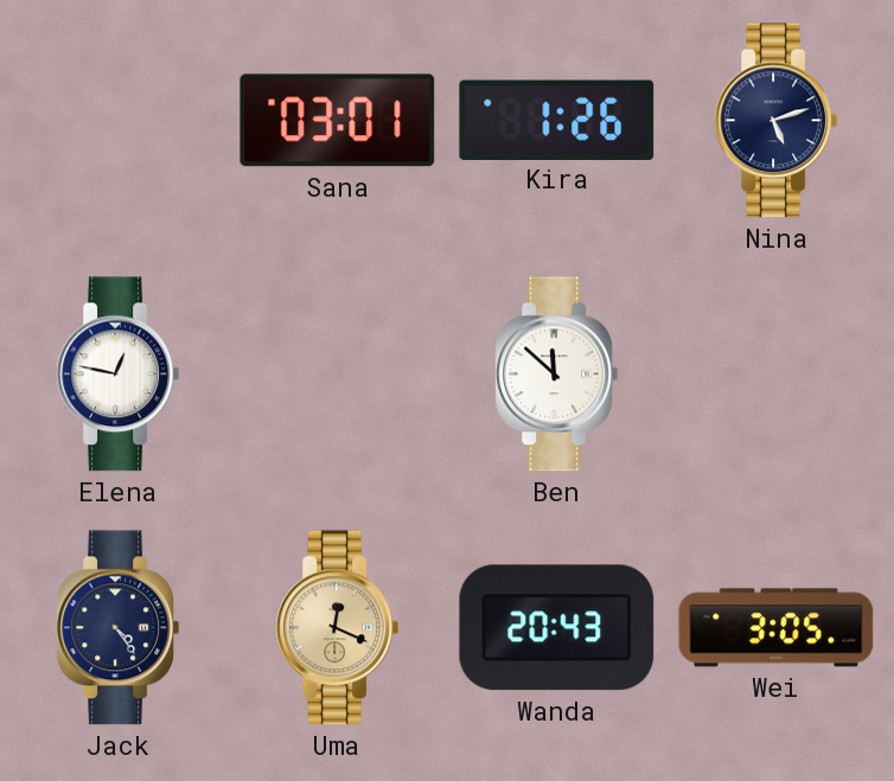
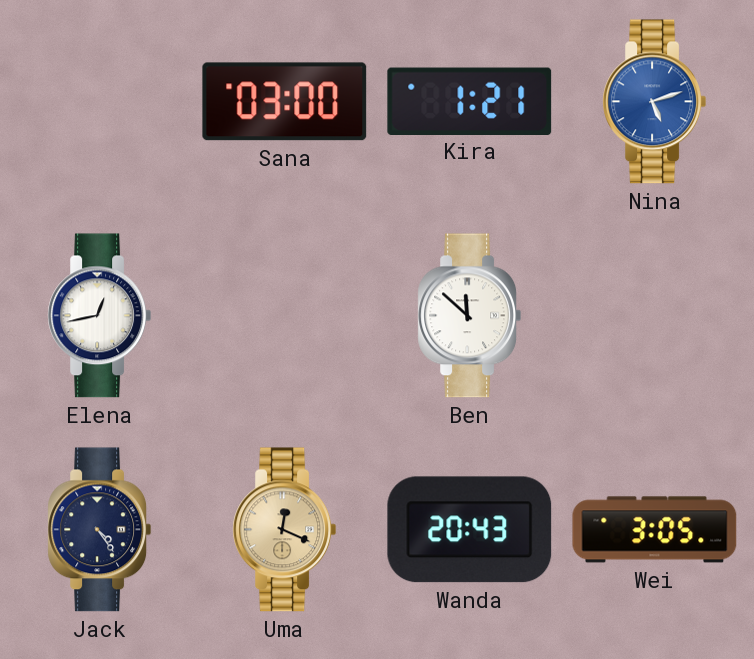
Sana: 03:01 -> 03:00 (285, 102)
Kira: 1:26 -> 1:21 (470, 101)
Nina dial: navy -> blue (655, 102)
Elena: 12:47 -> 12:43 (100, 316)
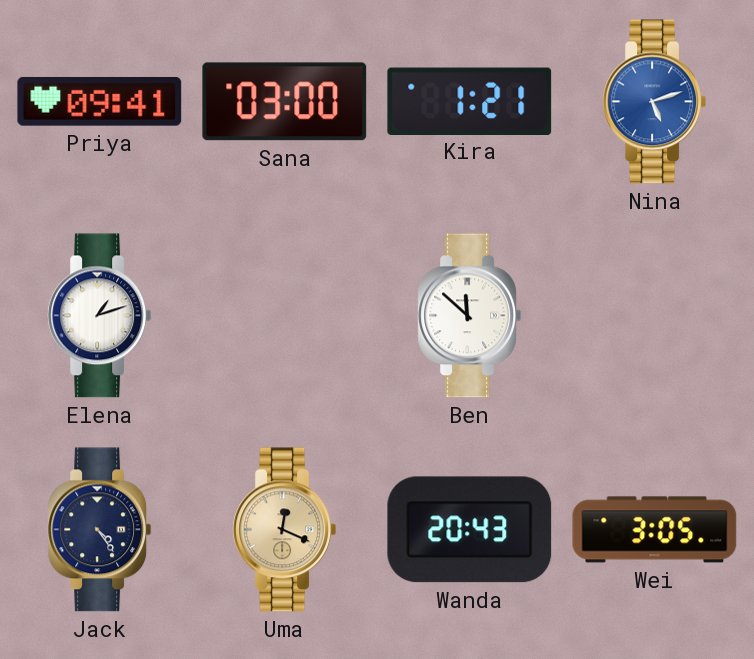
Priya: none -> 09:41 (100, 101)
Elena: 12:43 -> 1:12 (100, 316)
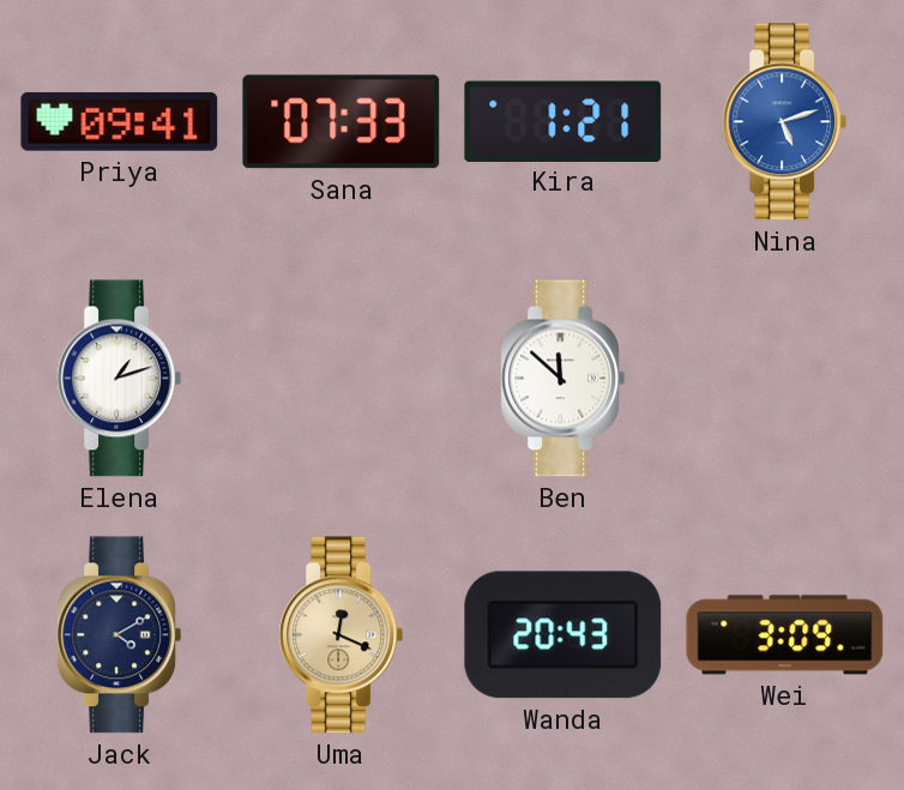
Sana: 03:00 -> 07:33 (342, 122)
Jack: 4:24 -> 4:10 (120, 635)
Wei: 3:05 -> 3:09 (785, 635)
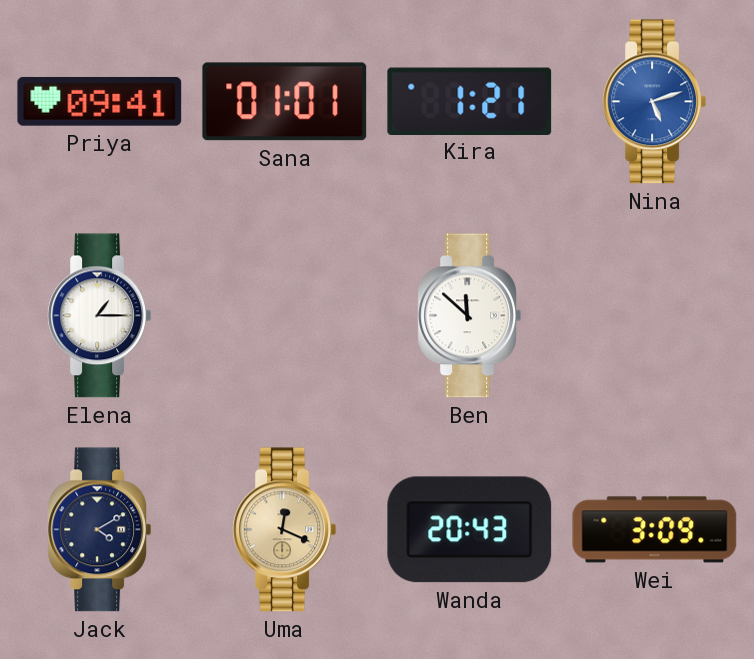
Sana: 07:33 -> 01:01 (285, 102)
Elena: 1:12 -> 1:15 (100, 316)
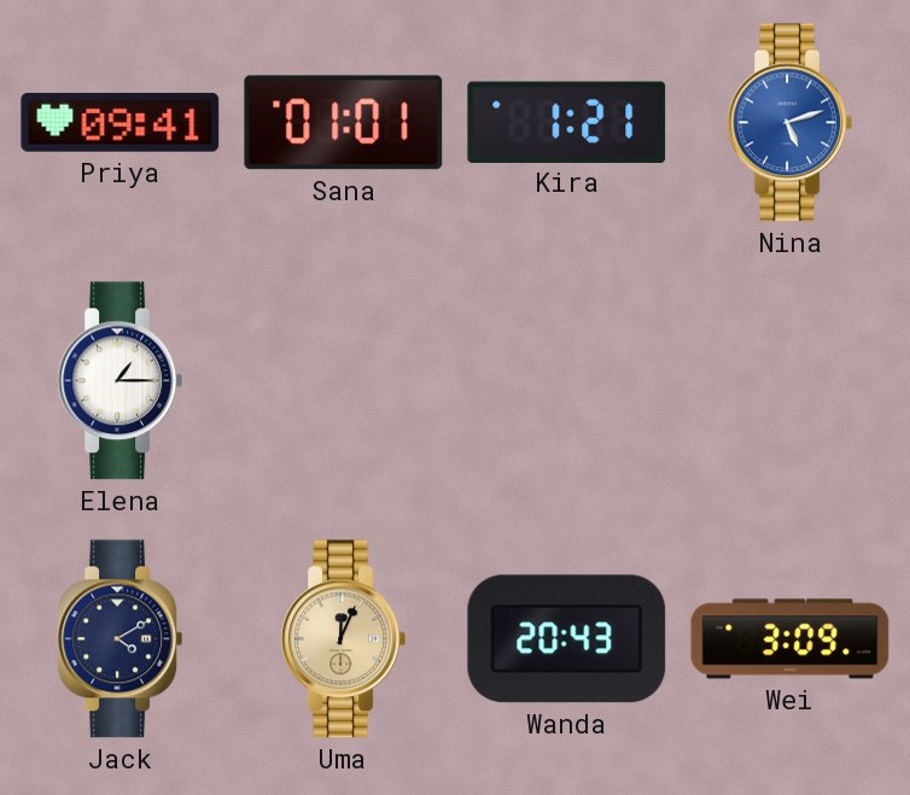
Ben: 11:52 -> none (470, 316)
Uma: 12:19 -> 12:04 (344, 639)
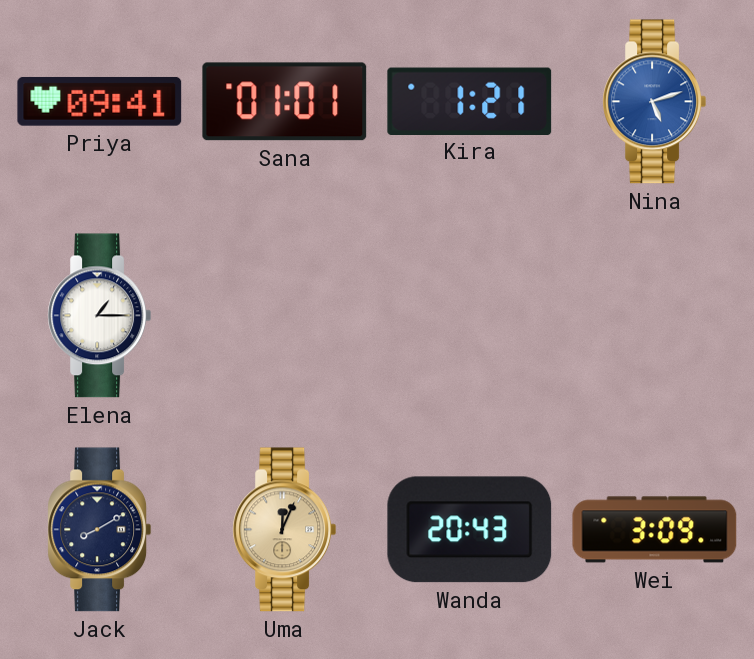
Jack: 4:10 -> 8:10 (100, 530)
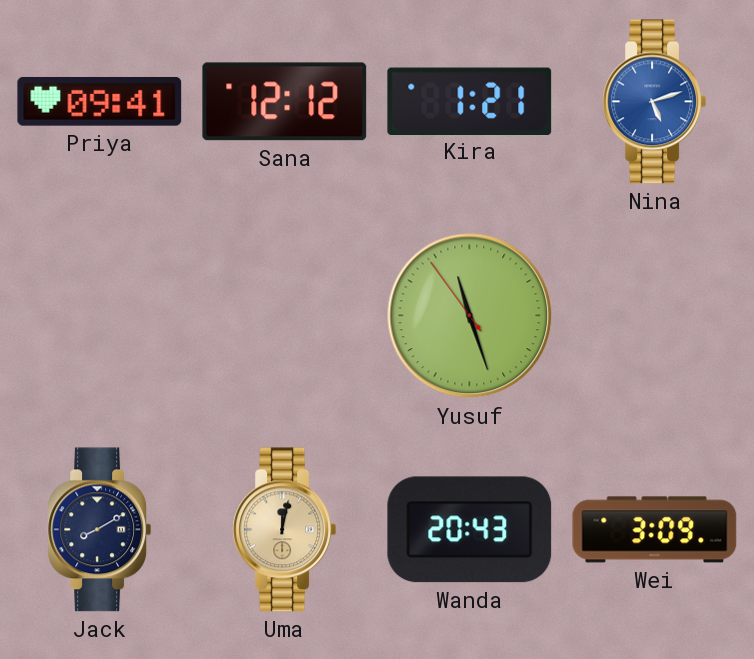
Sana: 01:01 -> 12:12 (285, 102)
Elena: 1:15 -> none (100, 316)
Yusuf: none -> 11:26 (470, 316)
Uma: 12:04 -> 12:02 (285, 530)
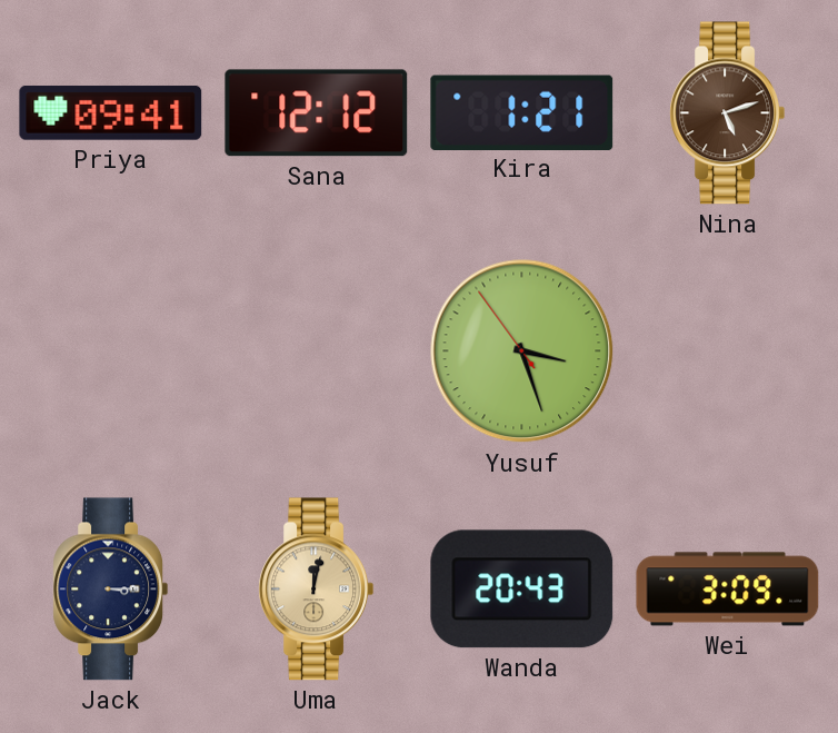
Nina dial: blue -> brown (728, 113)
Yusuf: 11:26 -> 3:26 (522, 351)
Jack: 8:10 -> 3:15 (111, 590)
